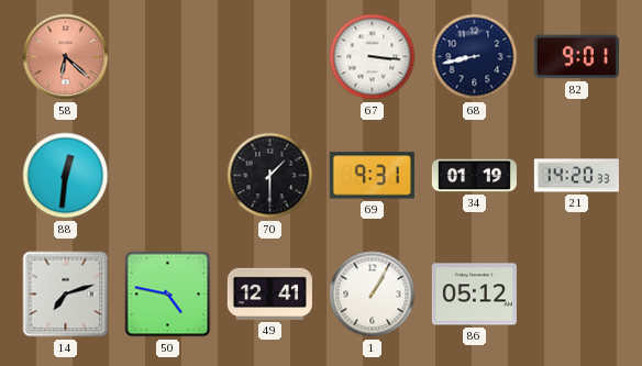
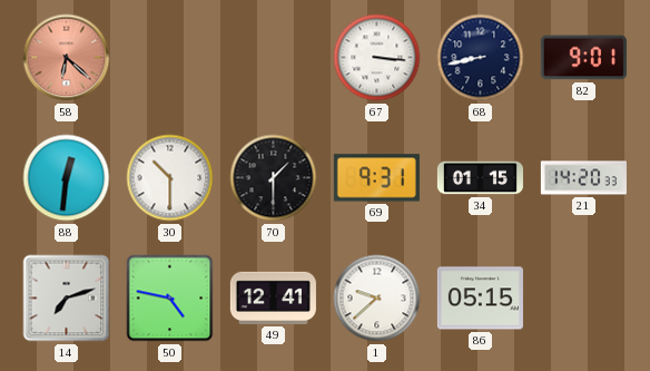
30: none -> 10:30 (170, 178)
34: 01:19 -> 01:15 (480, 178)
1: 1:05 -> 9:38 (377, 299)
86: 05:12 -> 05:15 (480, 299)
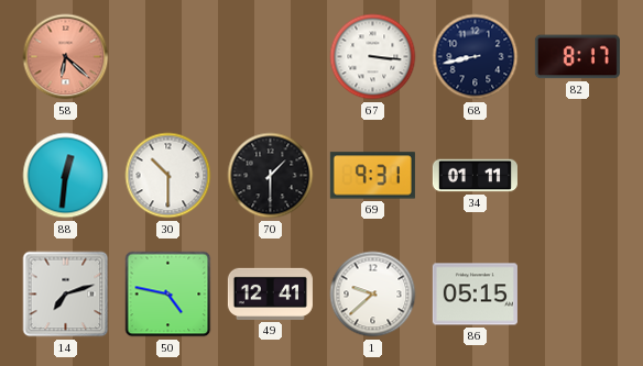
82: 9:01 -> 8:17 (577, 57)
34: 01:15 -> 01:11 (475, 176)
21: 14:20 -> none (583, 178)
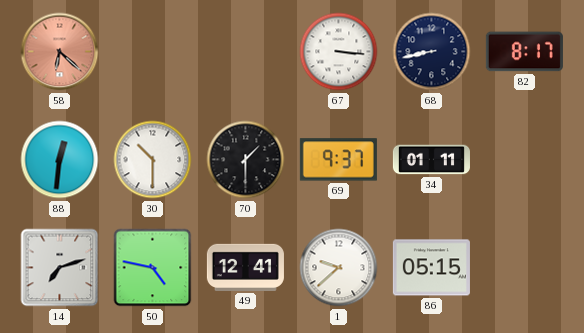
69: 9:31 -> 9:37 (338, 160)
